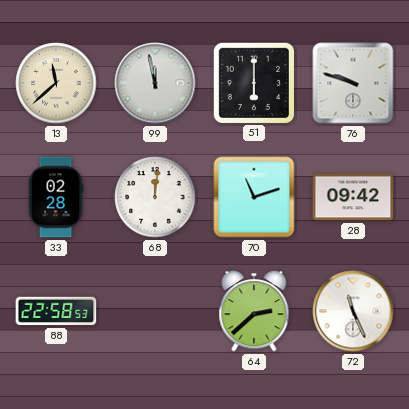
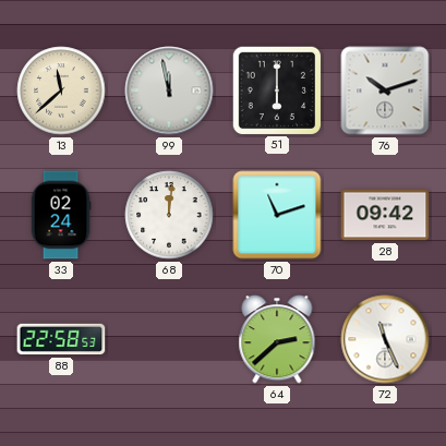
76: 9:48 -> 10:12 (385, 91)
33: 02:28 -> 02:24 (61, 215)
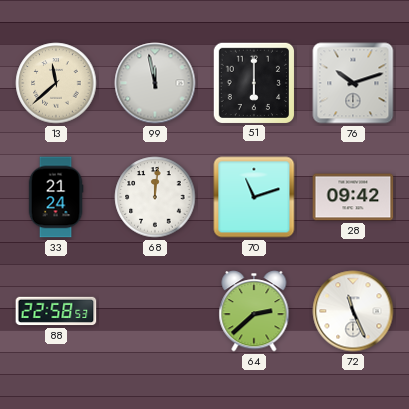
33: 02:24 -> 21:24 (56, 197)
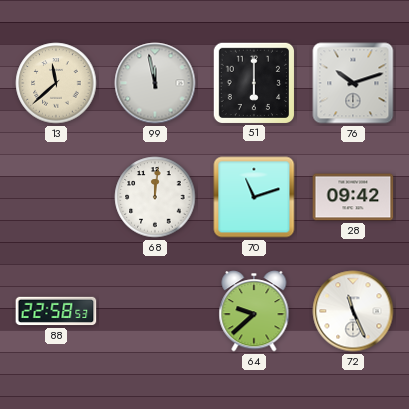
33: 21:24 -> none (56, 197)
64: 2:38 -> 9:38 (254, 311)
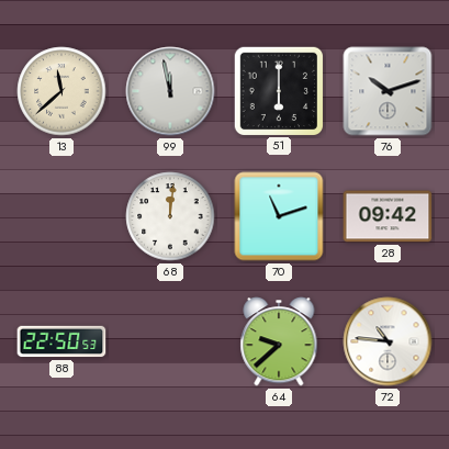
88: 22:58 -> 22:50 (61, 341)
72: 11:26 -> 10:46 (388, 341)
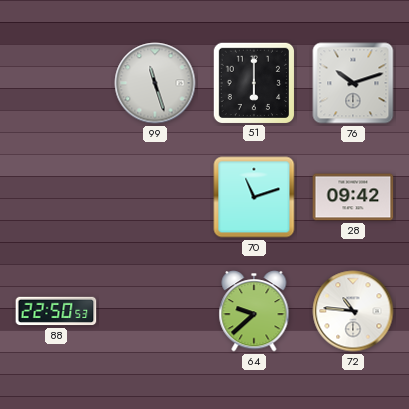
13: 11:38 -> none (61, 91)
99: 11:58 -> 11:27 (155, 83)
68: 12:01 -> none (170, 216)
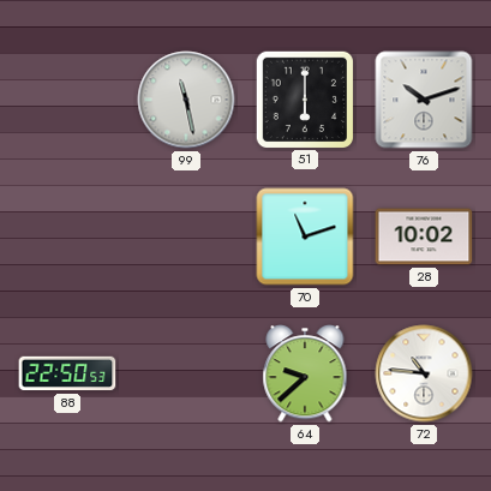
99: 11:27 -> 11:28 (186, 100)
28: 09:42 -> 10:02 (424, 236)
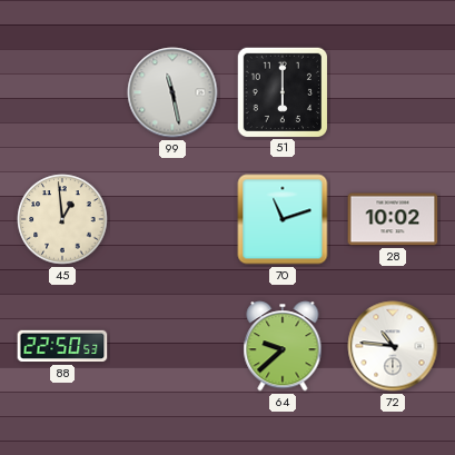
76: 10:12 -> none (424, 100)
45: none -> 12:59 (62, 219)
